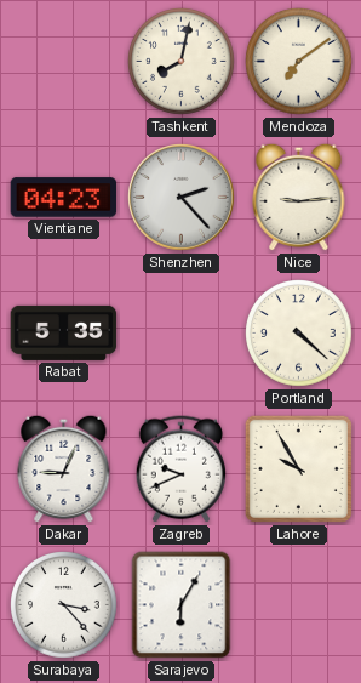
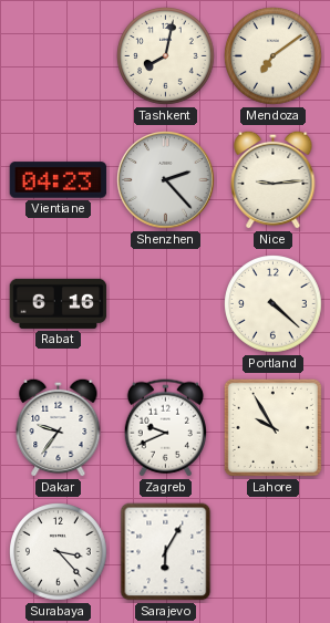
Rabat: 5:35 -> 6:16 (59, 303)
Dakar: 9:04 -> 9:36 (59, 427)
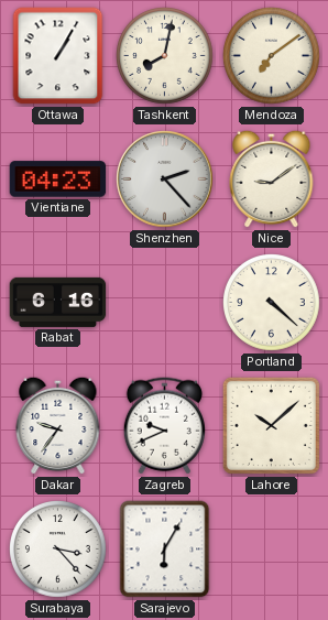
Ottawa: none -> 1:05 (58, 56)
Nice: 9:14 -> 9:09 (272, 178)
Lahore: 9:55 -> 10:08 (271, 425)
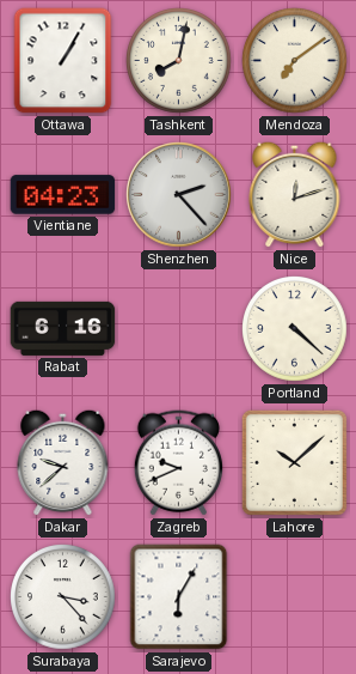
Nice: 9:09 -> 12:12 (295, 194)
Dakar: 9:36 -> 9:38 (63, 462)
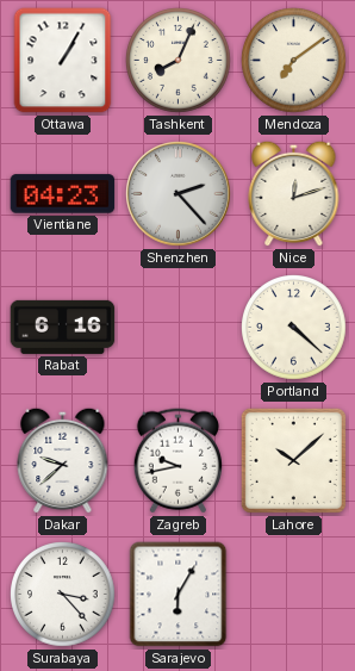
Tashkent: 8:02 -> 8:04 (179, 61)
Zagreb: 9:41 -> 9:43 (177, 461)
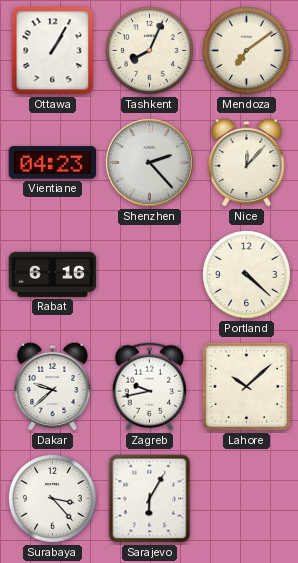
Nice: 12:12 -> 12:07 (247, 162)
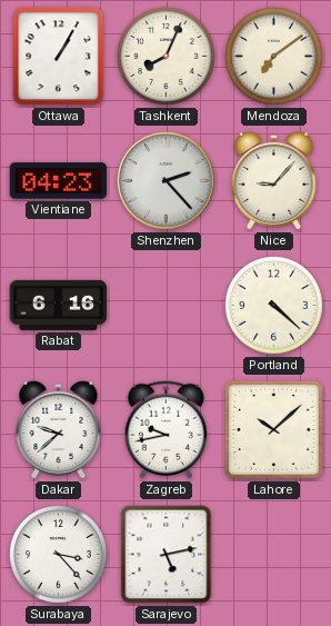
Nice: 12:07 -> 9:07 (274, 180)
Sarajevo: 6:05 -> 5:13 (167, 555)
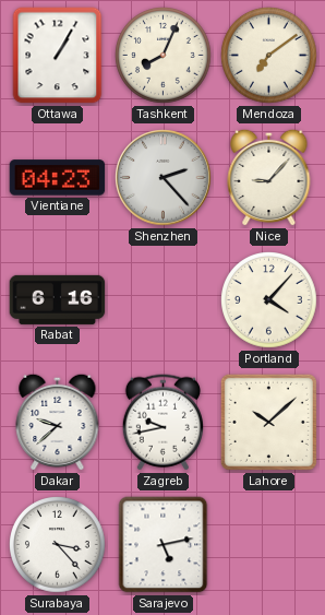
Portland: 4:22 -> 4:07 (269, 300)
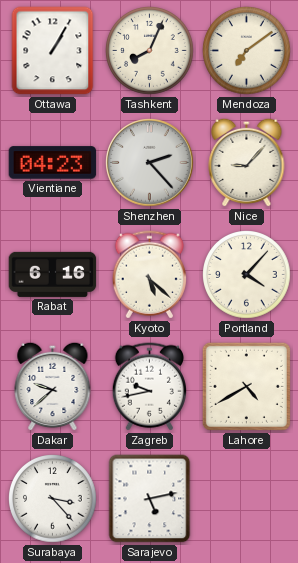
Kyoto: none -> 5:22 (149, 275)
Lahore: 10:08 -> 4:40 (246, 386)
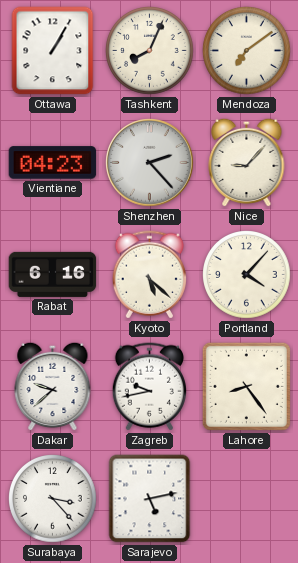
Lahore: 4:40 -> 8:24 (246, 386)
